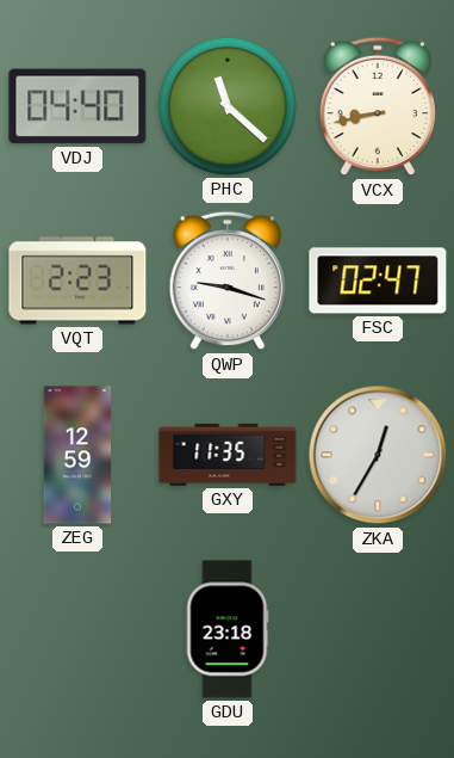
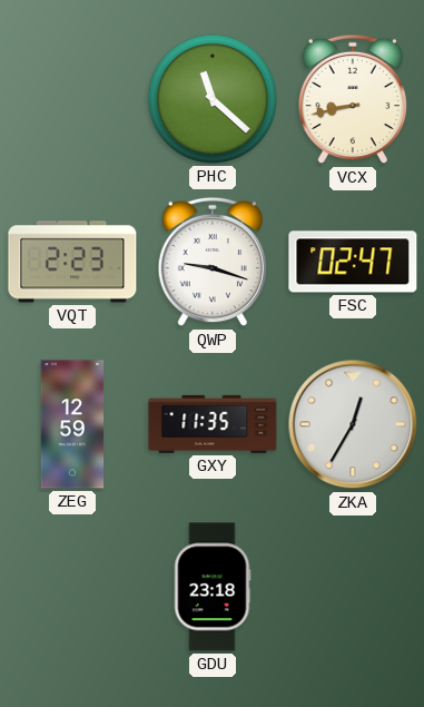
VDJ: 04:40 -> none (77, 106)
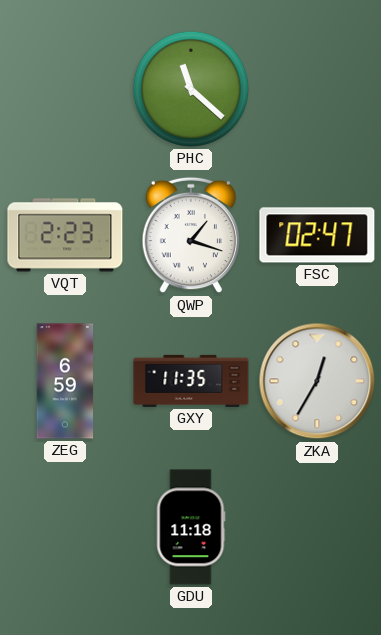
VCX: 8:43 -> none (353, 99)
QWP: 9:18 -> 1:18 (191, 235)
ZEG: 12:59 -> 6:59 (65, 381)
GDU: 23:18 -> 11:18 (191, 527)
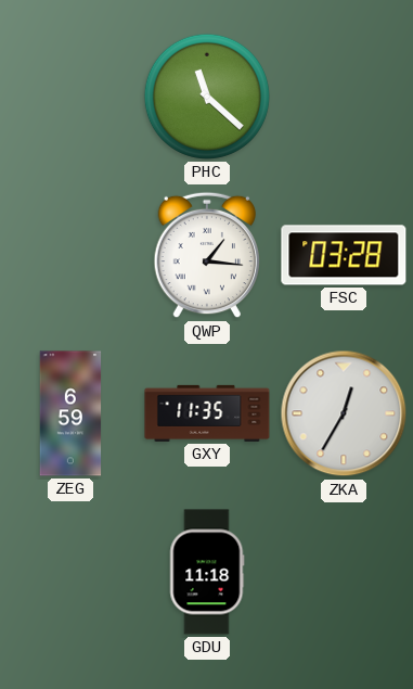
VQT: 2:23 -> none (65, 235)
QWP: 1:18 -> 1:16 (207, 255)
FSC: 02:47 -> 03:28 (344, 255)
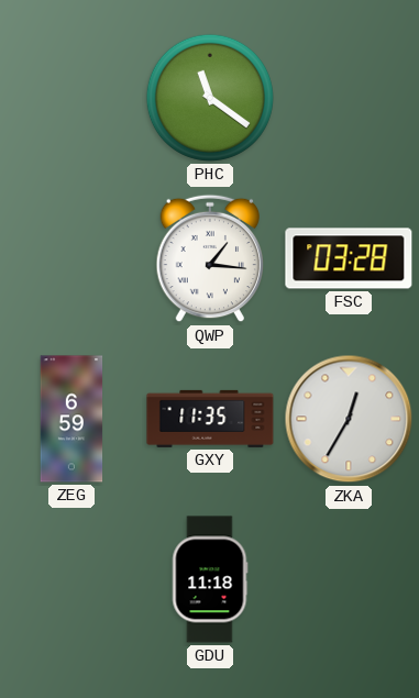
PHC: 11:22 -> 11:21 (210, 98)
